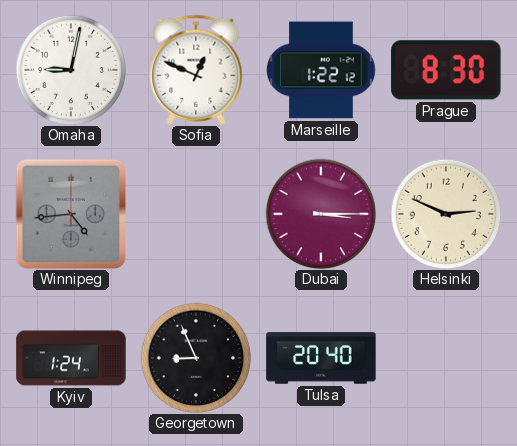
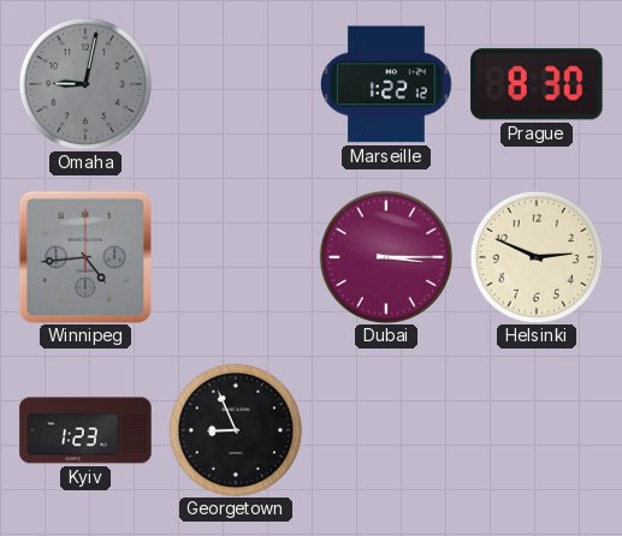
Omaha dial: white -> grey (85, 84)
Sofia: 12:49 -> none (196, 70)
Kyiv: 1:24 -> 1:23 (85, 430)
Tulsa: 20:40 -> none (321, 358)
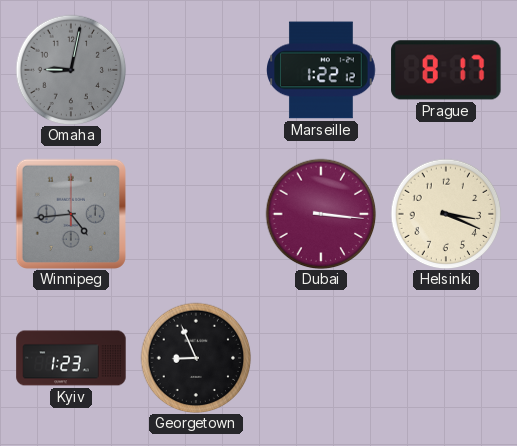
Prague: 8:30 -> 8:17 (446, 70)
Dubai: 3:15 -> 3:16 (321, 214)
Helsinki: 2:49 -> 3:19 (446, 214)
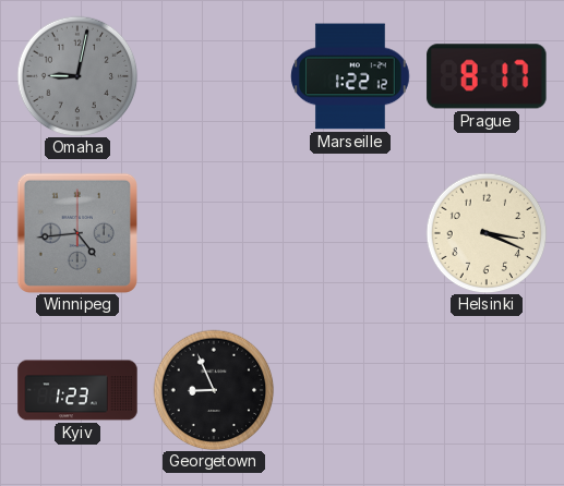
Dubai: 3:16 -> none (321, 214)
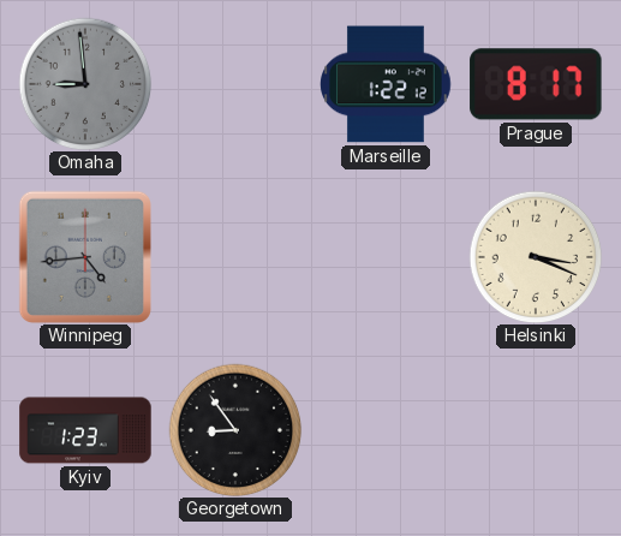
Omaha: 9:02 -> 8:59 (85, 84)
Georgetown: 8:56 -> 8:54 (235, 430)
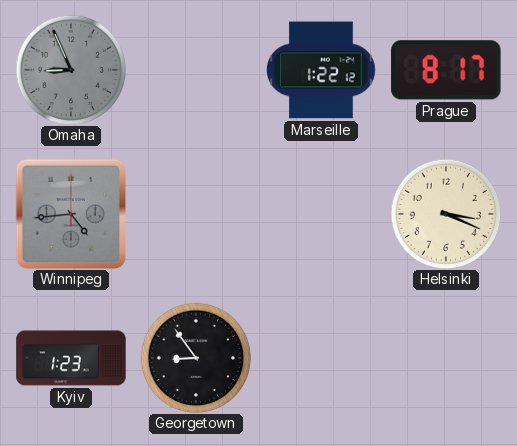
Omaha: 8:59 -> 8:56 (71, 70)
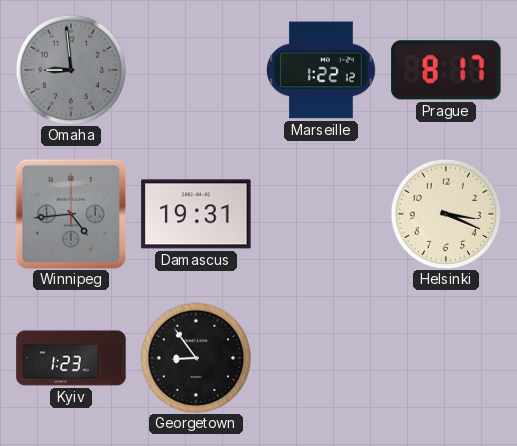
Omaha: 8:56 -> 8:59 (71, 70)
Damascus: none -> 19:31 (196, 214)
